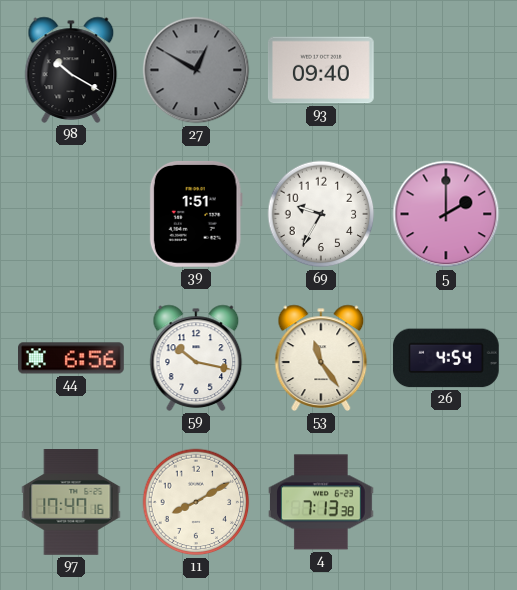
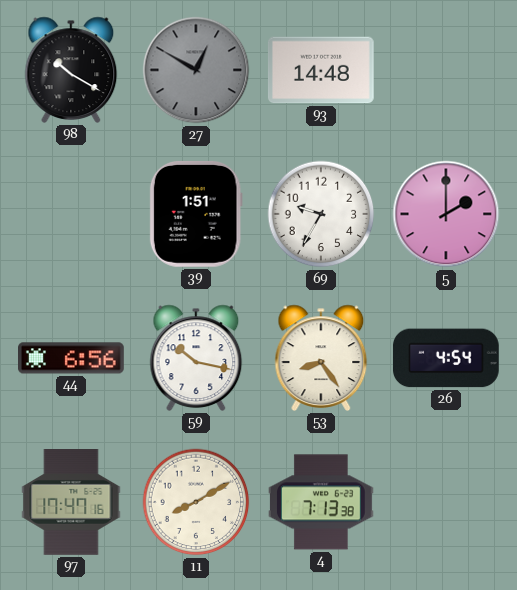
93: 09:40 -> 14:48 (321, 70)
53: 11:24 -> 8:24 (321, 358)
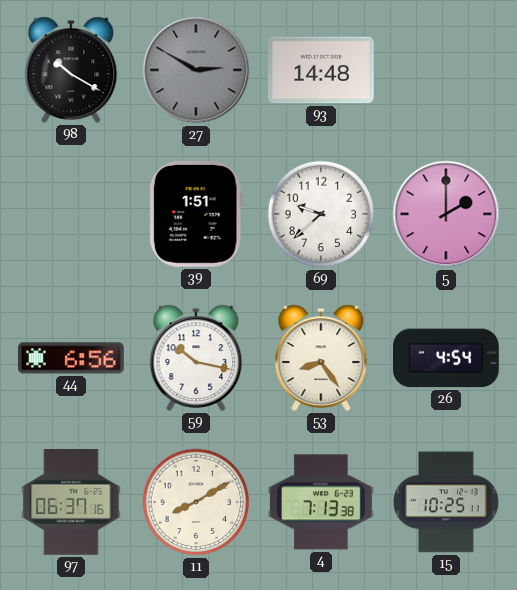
27: 12:50 -> 2:50 (196, 70)
69: 9:35 -> 9:38 (321, 214)
97: 17:47 -> 06:37 (71, 503)
15: none -> 10:25 (446, 502)
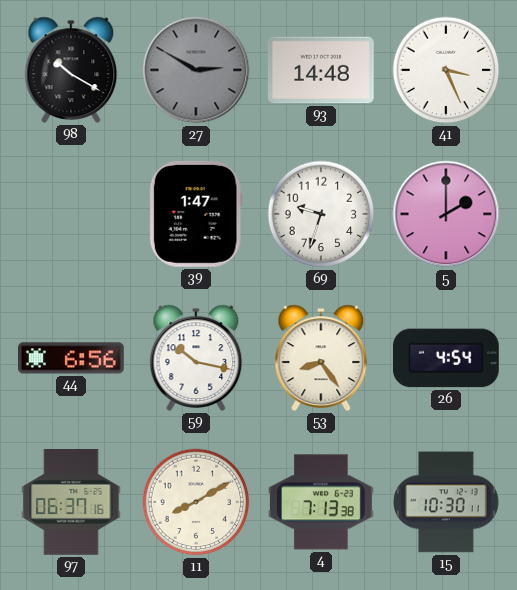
41: none -> 3:26 (446, 70)
39: 1:51 -> 1:47 (196, 214)
69: 9:38 -> 9:33 (321, 214)
15: 10:25 -> 10:30 (446, 502)
